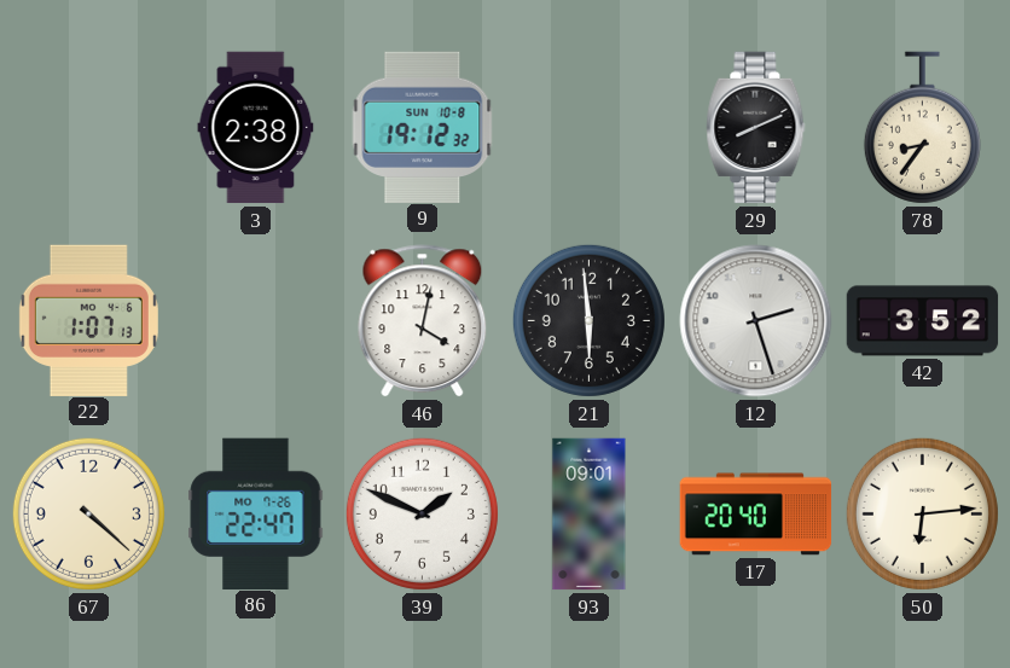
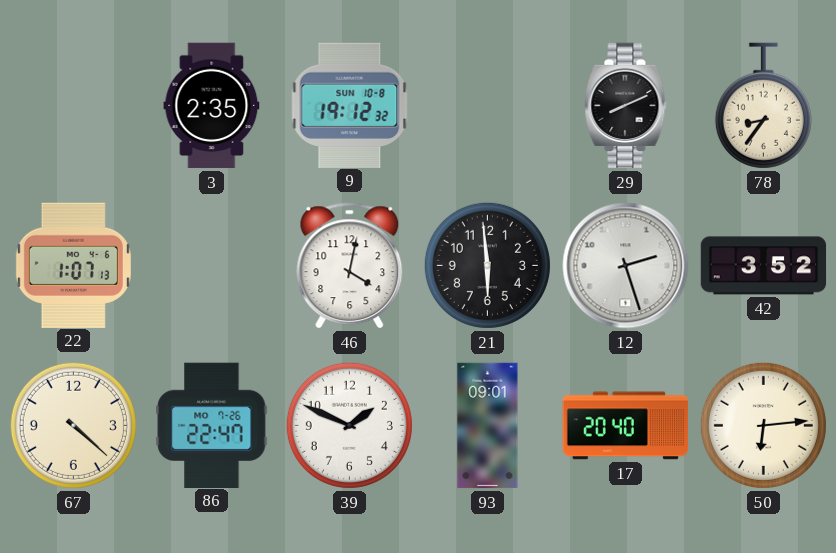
3: 2:38 -> 2:35 (212, 106)
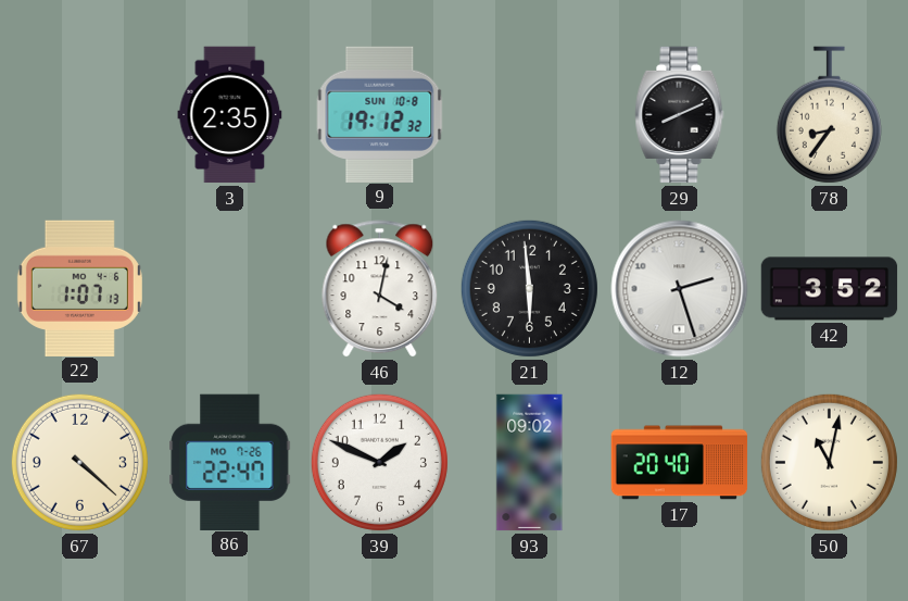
93: 09:01 -> 09:02 (530, 463)
50: 6:14 -> 11:02 (829, 462)
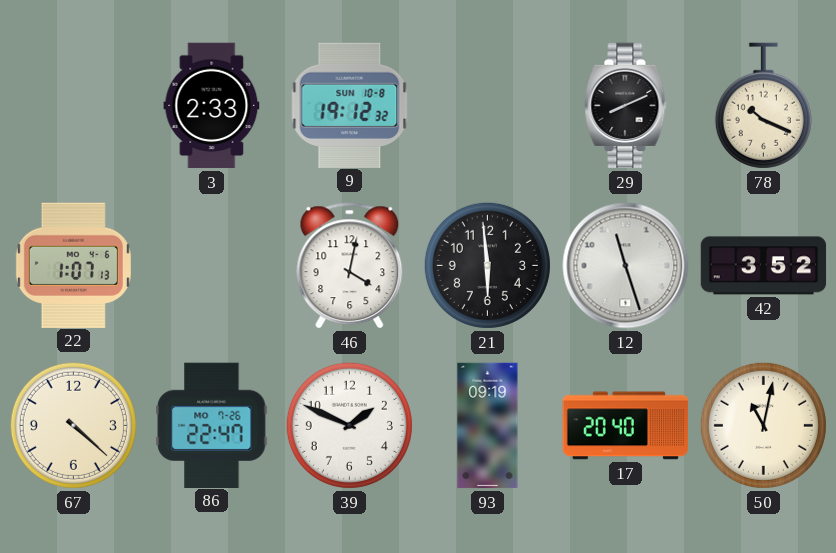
3: 2:35 -> 2:33 (212, 106)
78: 8:36 -> 10:19 (763, 106)
12: 2:27 -> 11:27 (626, 266)
93: 09:02 -> 09:19 (488, 426)
